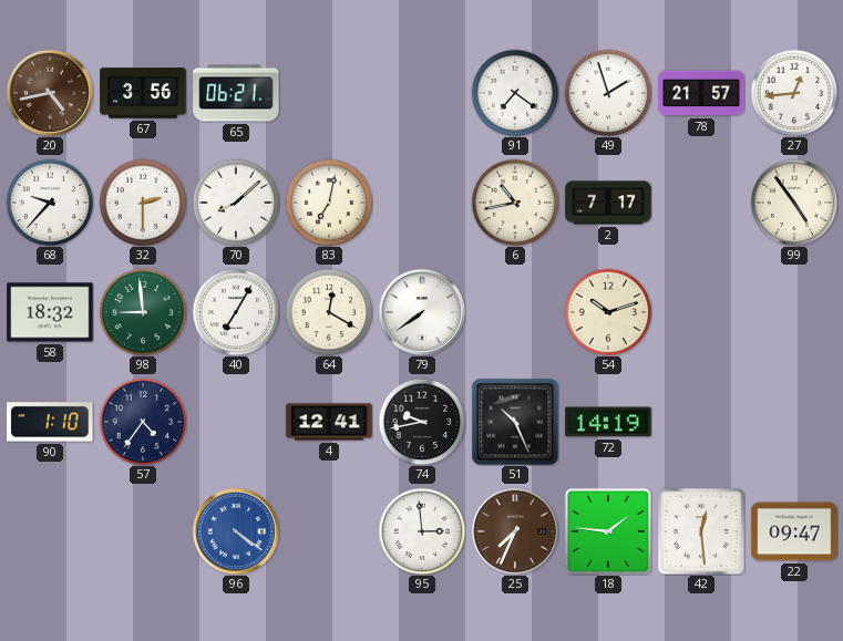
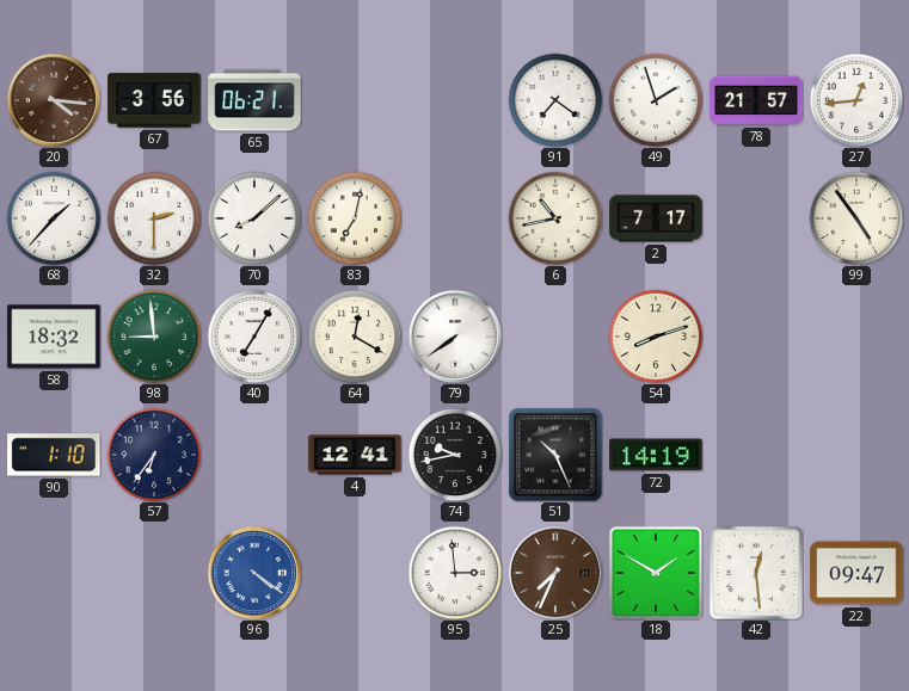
20: 4:43 -> 4:16 (53, 99)
68: 9:37 -> 1:37 (54, 218)
54: 10:12 -> 8:12 (656, 337)
57: 4:36 -> 6:36 (154, 455)
18: 1:46 -> 1:50 (656, 573)
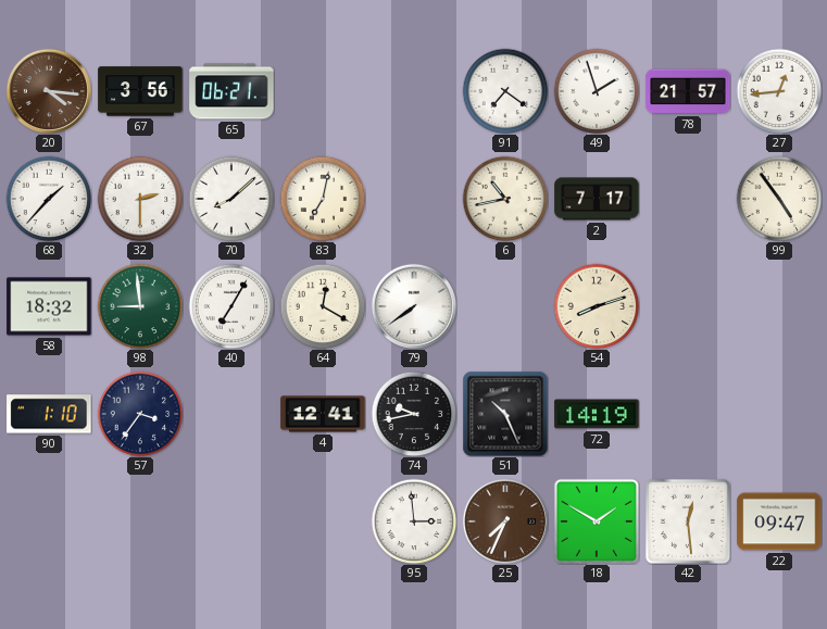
57: 6:36 -> 3:36 (140, 414)
96: 4:21 -> none (253, 572)
